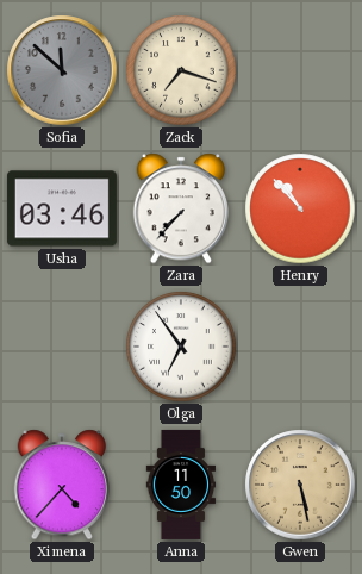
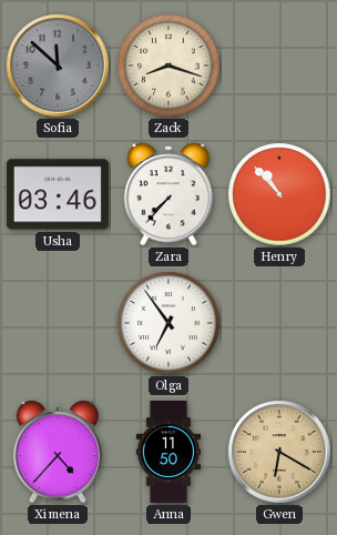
Zack: 7:18 -> 8:18 (168, 65)
Gwen: 5:28 -> 6:20 (279, 452)
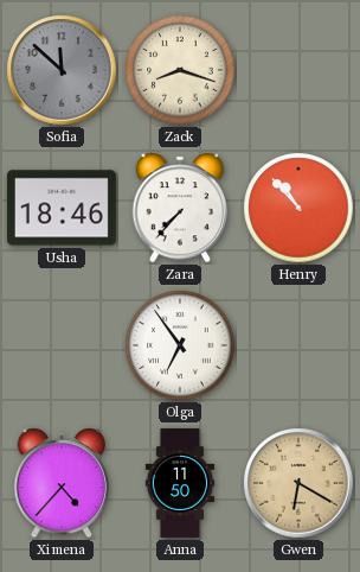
Usha: 03:46 -> 18:46 (62, 208)
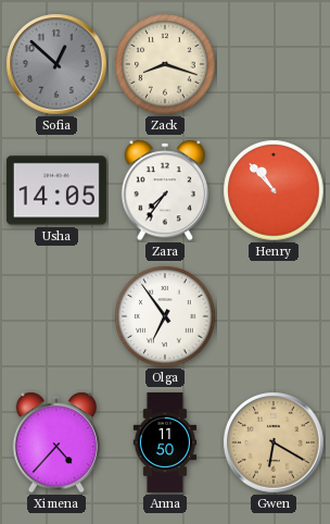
Sofia: 11:52 -> 12:52 (56, 64)
Usha: 18:46 -> 14:05 (56, 190)
Zara: 7:37 -> 7:36 (165, 190)
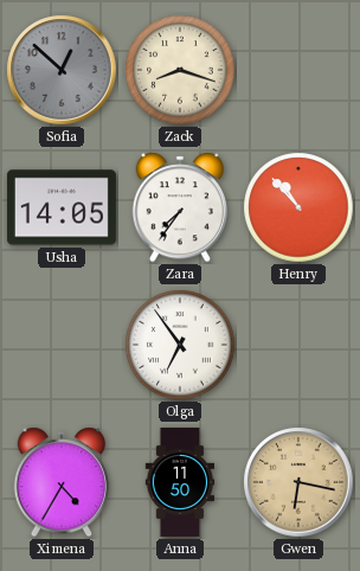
Ximena: 4:37 -> 4:35 (62, 482)
Gwen: 6:20 -> 6:17 (298, 482)
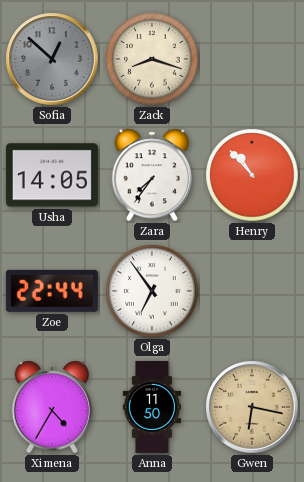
Zoe: none -> 22:44 (52, 291)
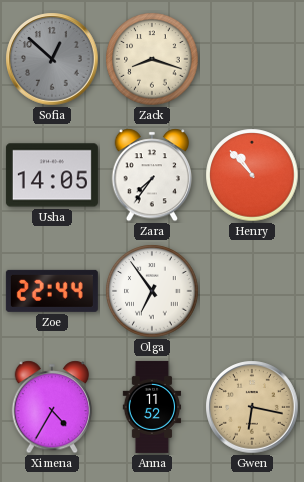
Anna: 11:50 -> 11:52 (152, 407)
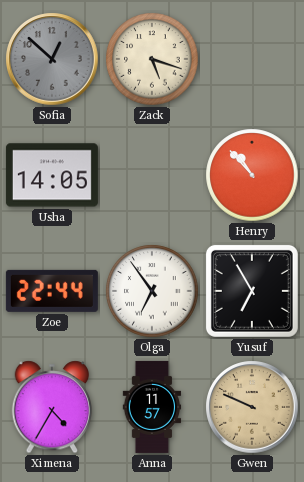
Zack: 8:18 -> 5:18 (152, 59)
Zara: 7:36 -> none (152, 175)
Yusuf: none -> 6:55 (252, 291)
Anna: 11:52 -> 11:57 (152, 407)
Gwen: 6:17 -> 9:49 (252, 407)
